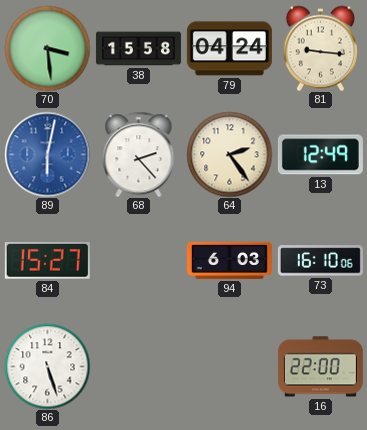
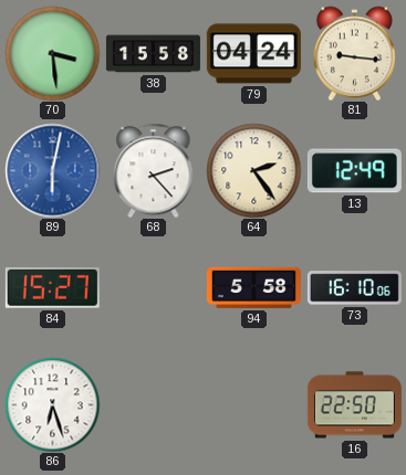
94: 6:03 -> 5:58 (253, 287)
86: 5:27 -> 6:27 (52, 404)
16: 22:00 -> 22:50 (354, 405)
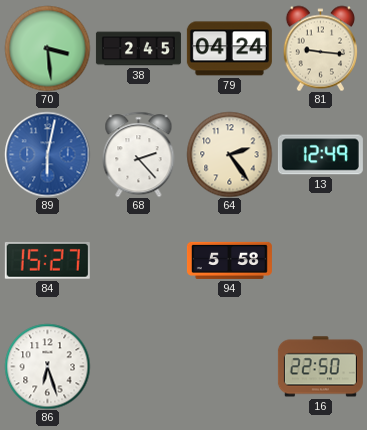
38: 15:58 -> 2:45 (138, 49)
73: 16:10 -> none (354, 288)
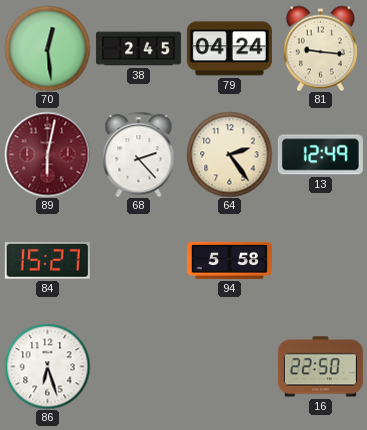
70: 3:29 -> 12:29 (47, 48)
89 dial: blue -> burgundy (47, 154)
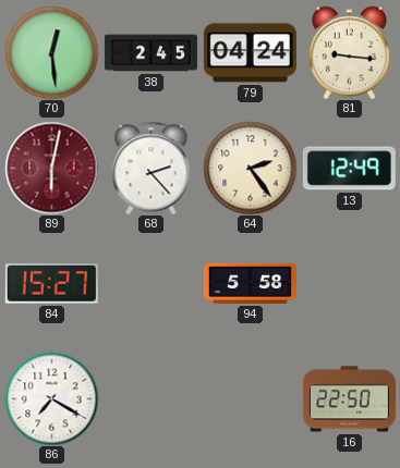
86: 6:27 -> 7:20 (51, 398)
